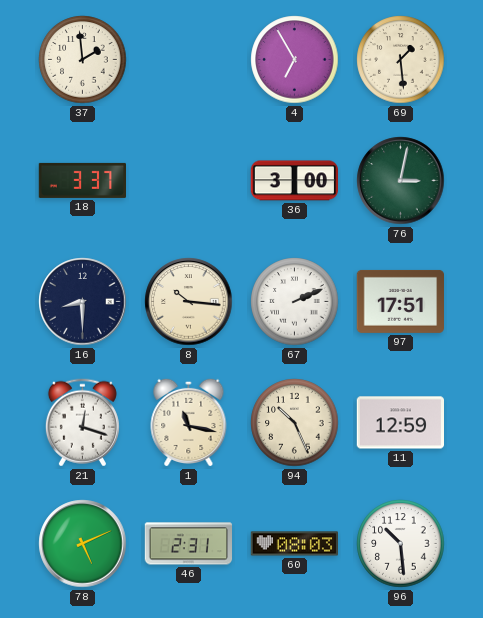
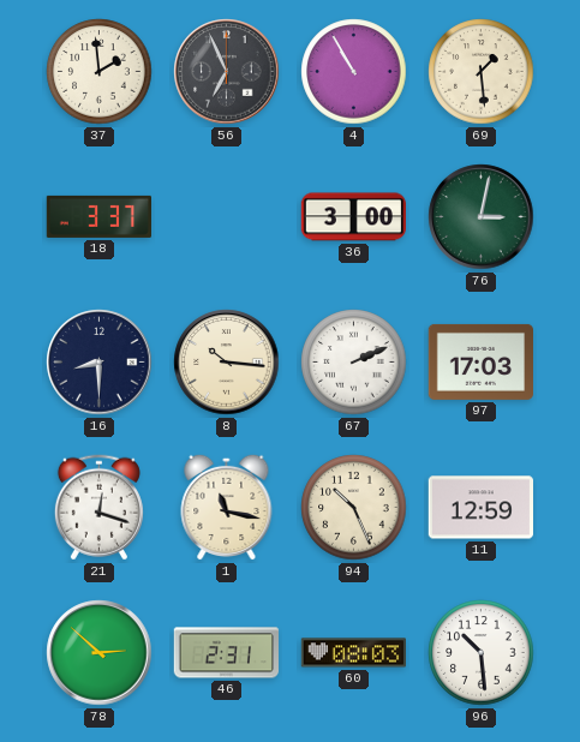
56: none -> 6:56 (227, 72)
4: 6:55 -> 10:55 (354, 72)
97: 17:51 -> 17:03 (482, 361)
78: 5:11 -> 2:52 (100, 653)
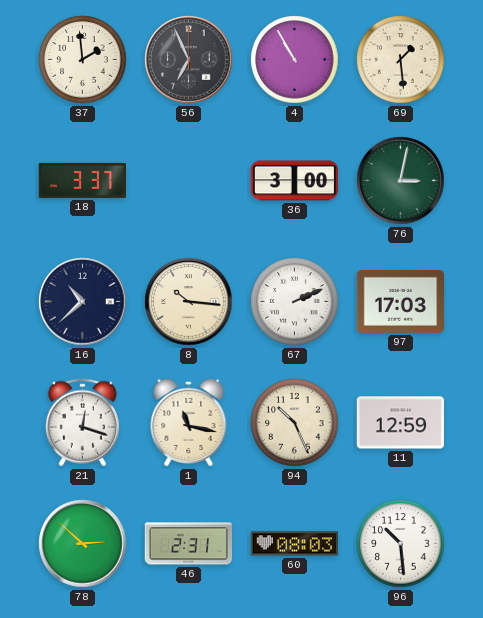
16: 8:30 -> 10:38 (83, 302)
